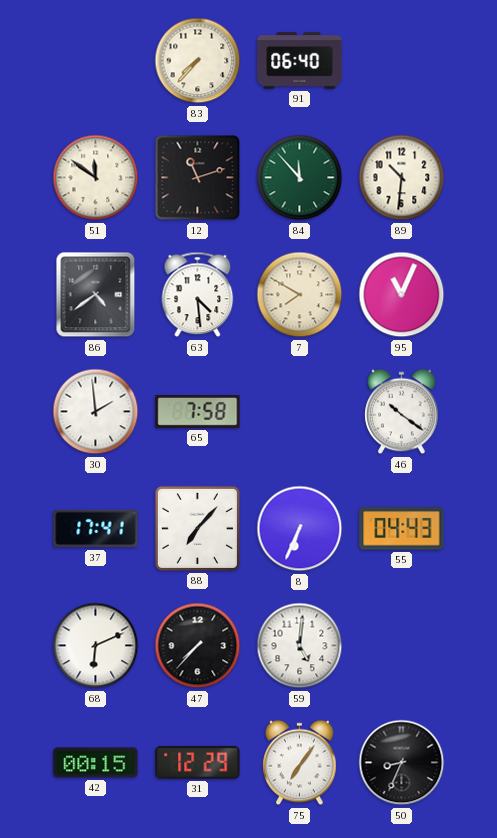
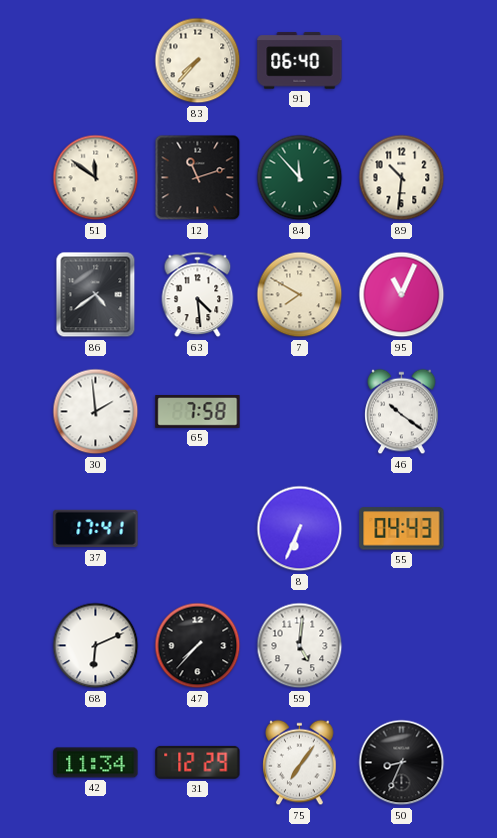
88: 7:07 -> none (197, 528)
42: 00:15 -> 11:34 (96, 763)
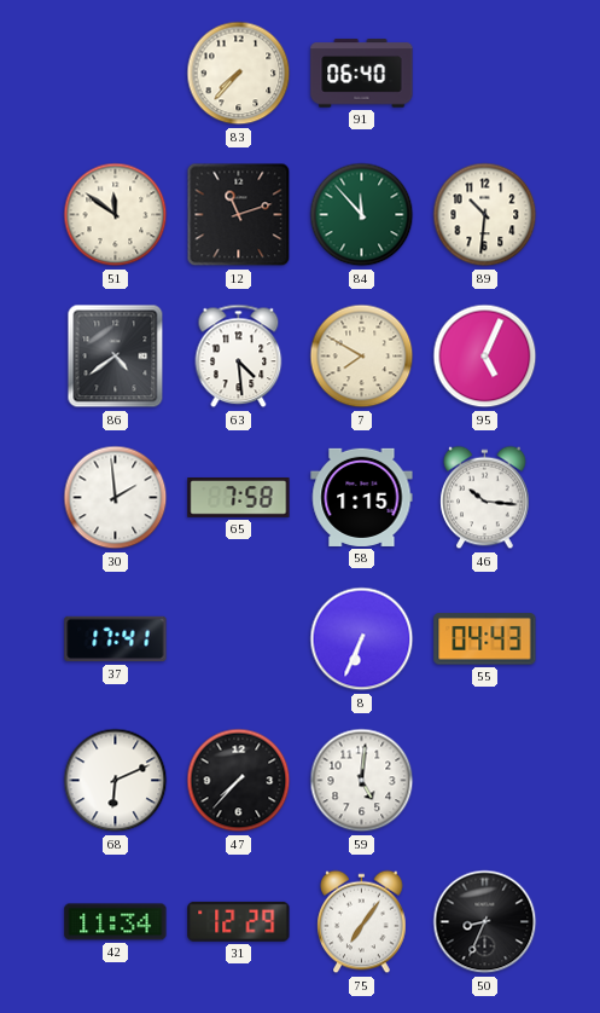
95: 11:04 -> 5:04 (485, 357)
58: none -> 1:15 (362, 497)
46: 10:21 -> 10:16 (485, 498)
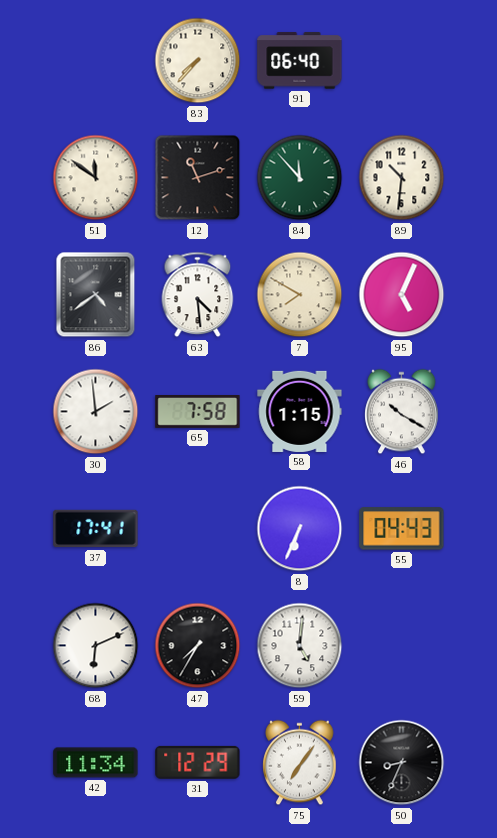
46: 10:16 -> 10:20 (402, 412)
47: 7:37 -> 7:35 (198, 646)
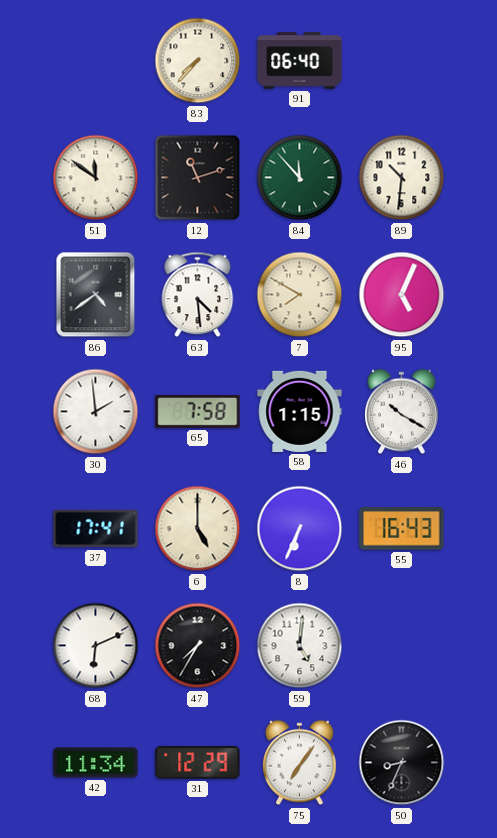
6: none -> 5:00 (198, 529)
55: 04:43 -> 16:43 (402, 529)
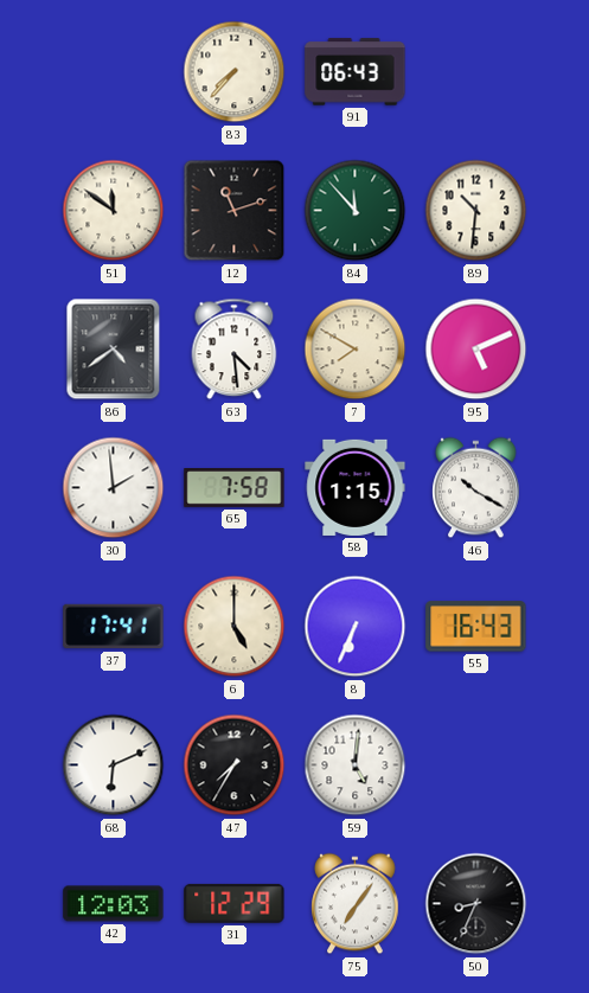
91: 06:40 -> 06:43 (356, 72)
95: 5:04 -> 5:11 (476, 350)
42: 11:34 -> 12:03 (114, 904)
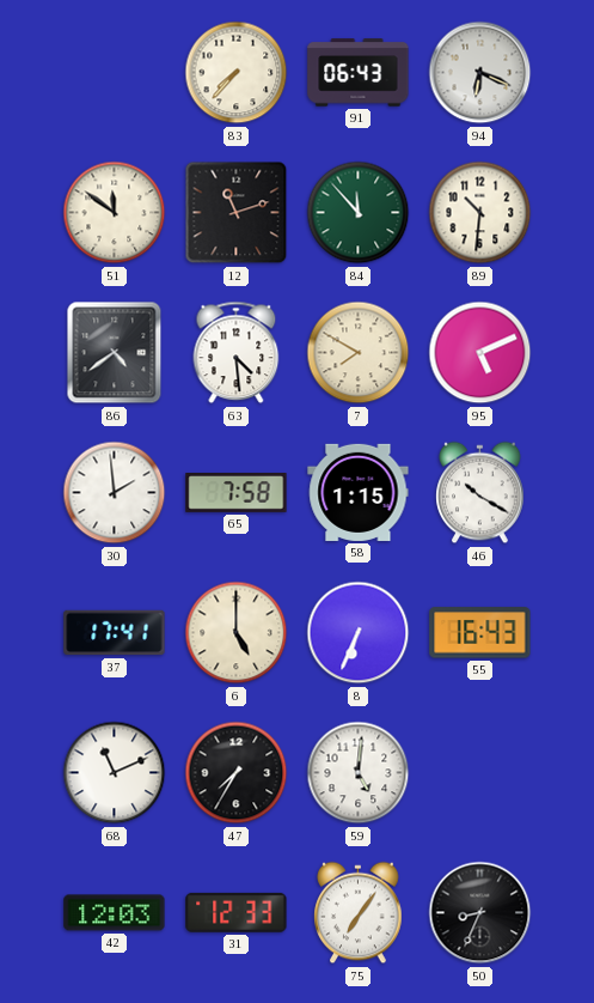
94: none -> 6:19 (480, 73)
68: 6:11 -> 11:11 (115, 773)
31: 12:29 -> 12:33 (237, 912)
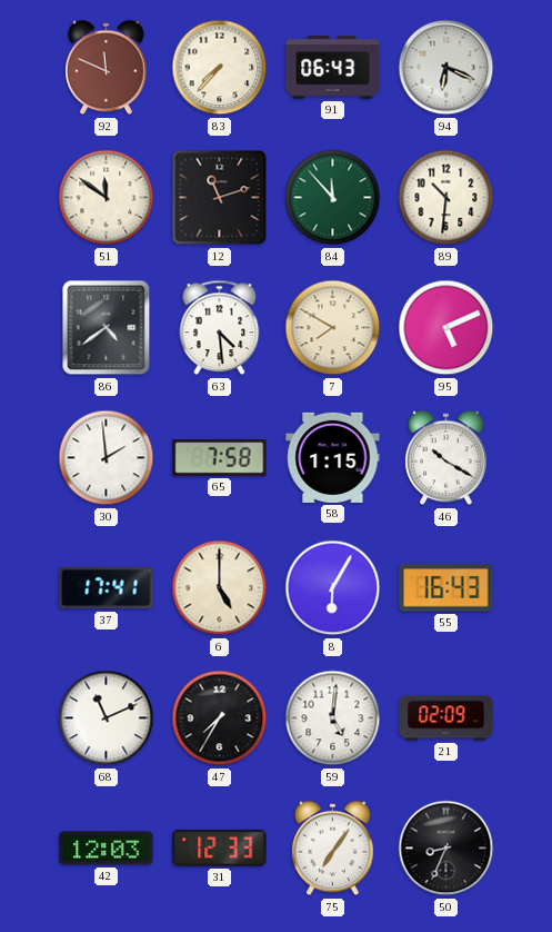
92: none -> 11:49 (107, 68)
8: 6:34 -> 6:05 (333, 588)
21: none -> 02:09 (446, 718)
